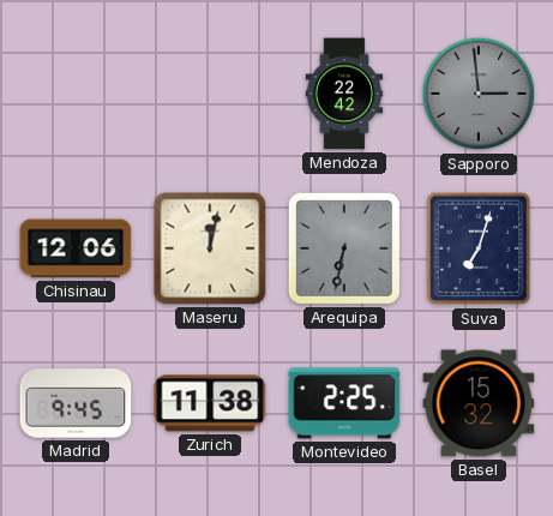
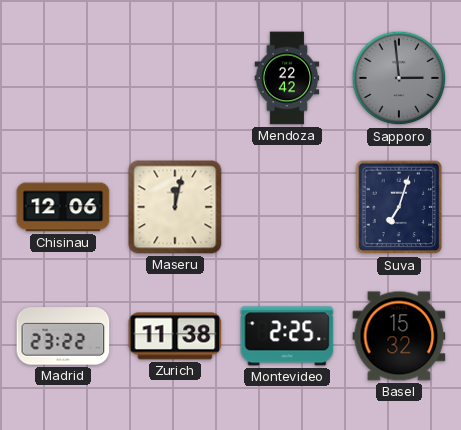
Arequipa: 6:32 -> none (344, 248)
Madrid: 9:45 -> 23:22 (63, 336)
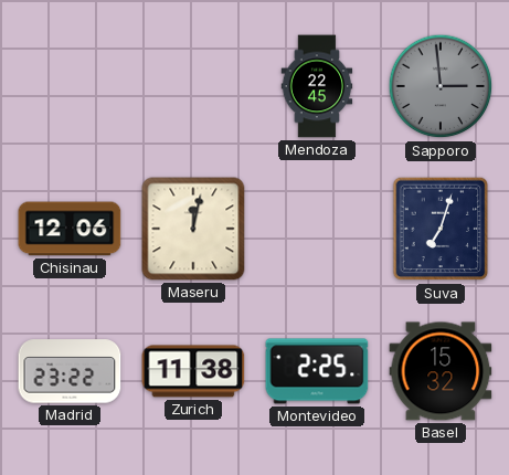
Mendoza: 22:42 -> 22:45 (317, 86)
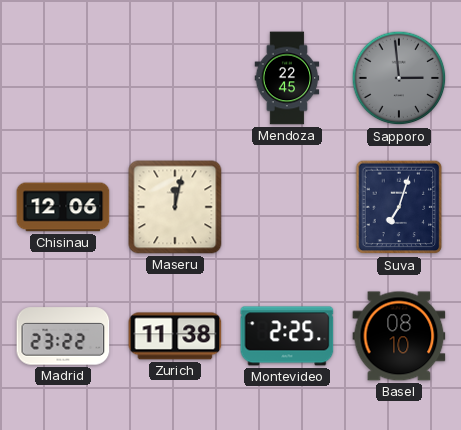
Basel: 15:32 -> 08:10 (399, 336)
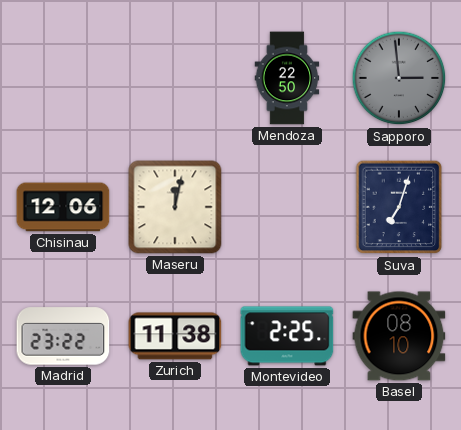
Mendoza: 22:45 -> 22:50 (287, 78)
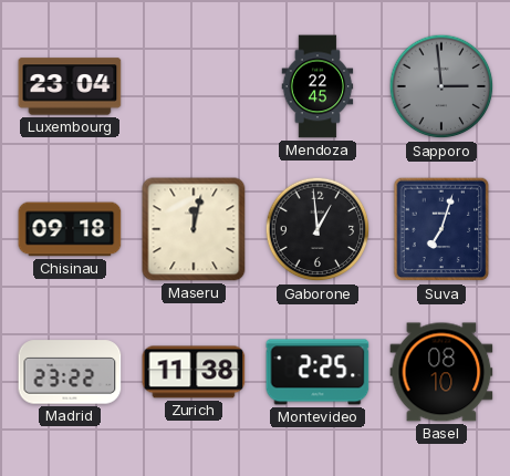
Luxembourg: none -> 23:04 (70, 86)
Mendoza: 22:50 -> 22:45 (318, 86)
Chisinau: 12:06 -> 09:18 (70, 229)
Gaborone: none -> 12:59 (318, 229)
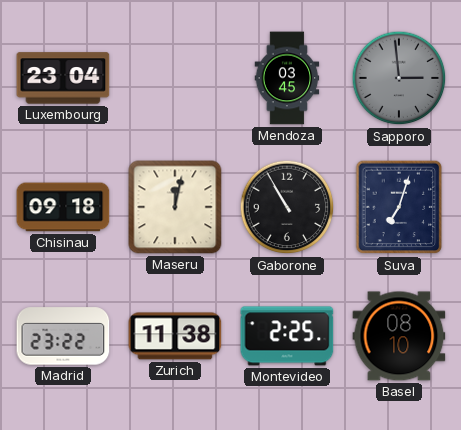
Mendoza: 22:45 -> 03:45 (287, 78)
Gaborone: 12:59 -> 10:55 (287, 207)
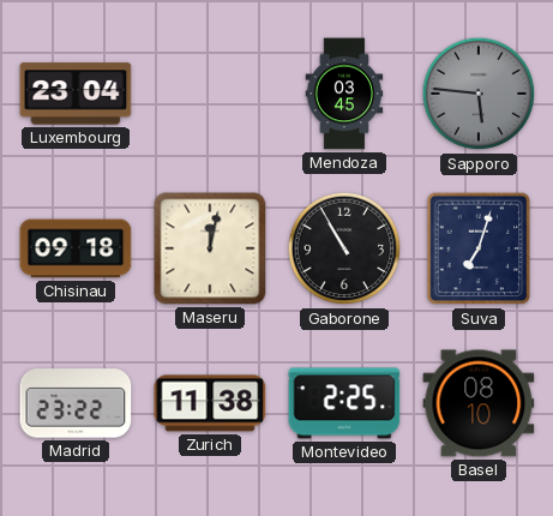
Sapporo: 2:59 -> 5:46 (479, 94)
